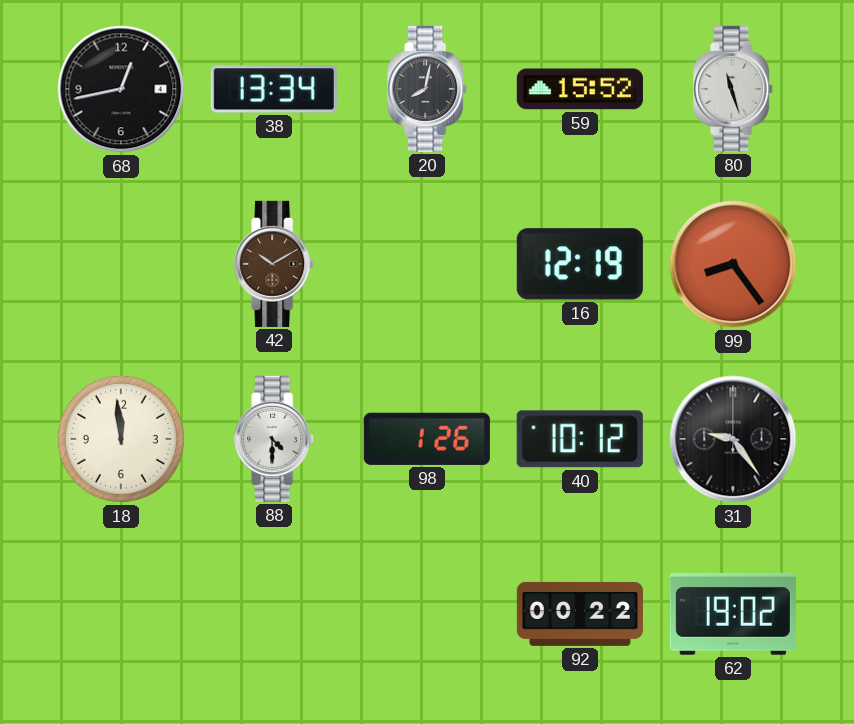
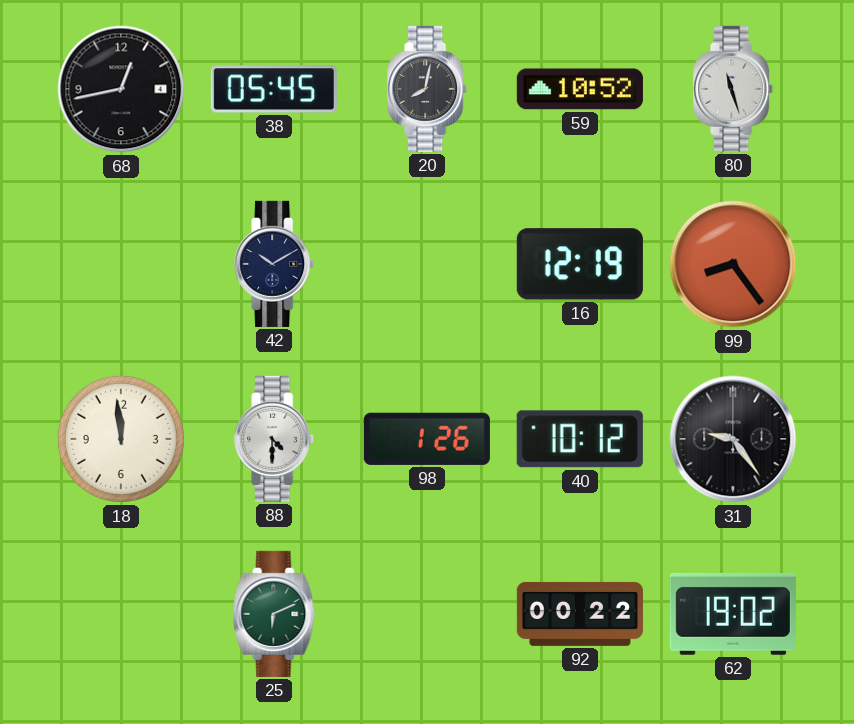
38: 13:34 -> 05:45 (274, 89)
59: 15:52 -> 10:52 (580, 89)
42 dial: brown -> navy (275, 264)
25: none -> 6:11 (274, 614)
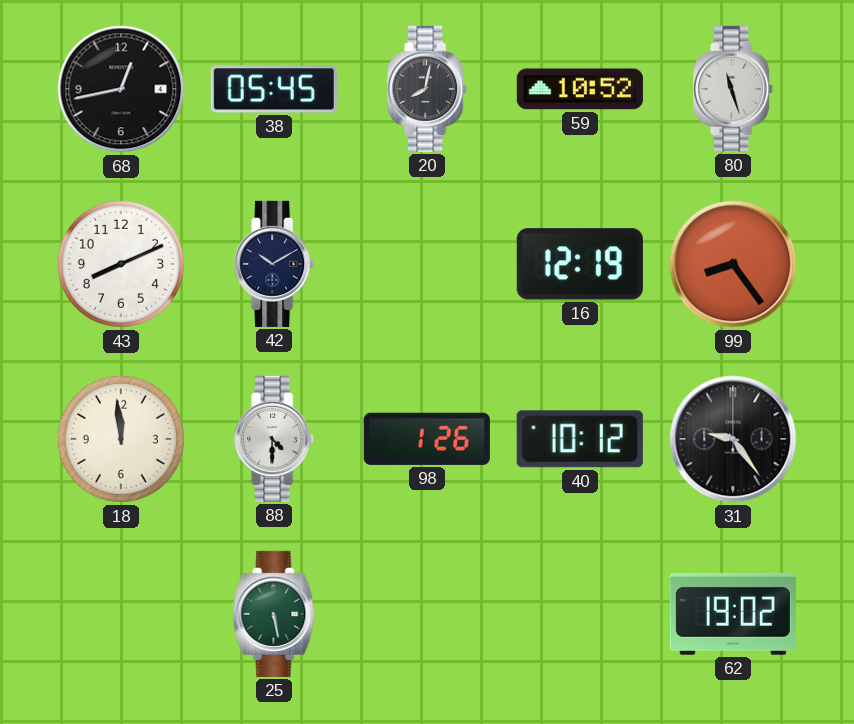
43: none -> 8:11 (121, 264)
25: 6:11 -> 5:28 (274, 614)
92: 00:22 -> none (580, 614)
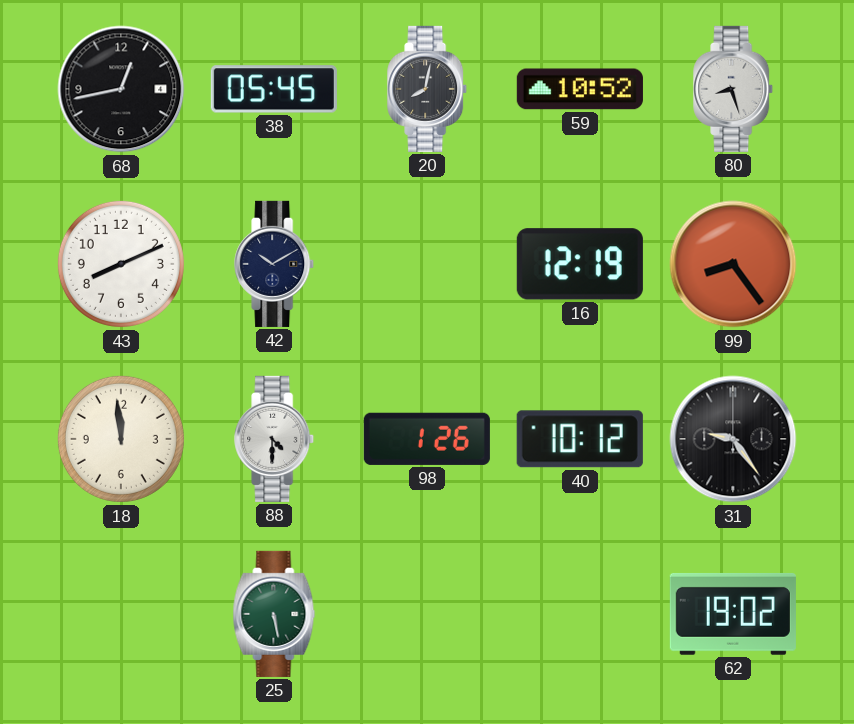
80: 11:27 -> 8:27 (734, 89)
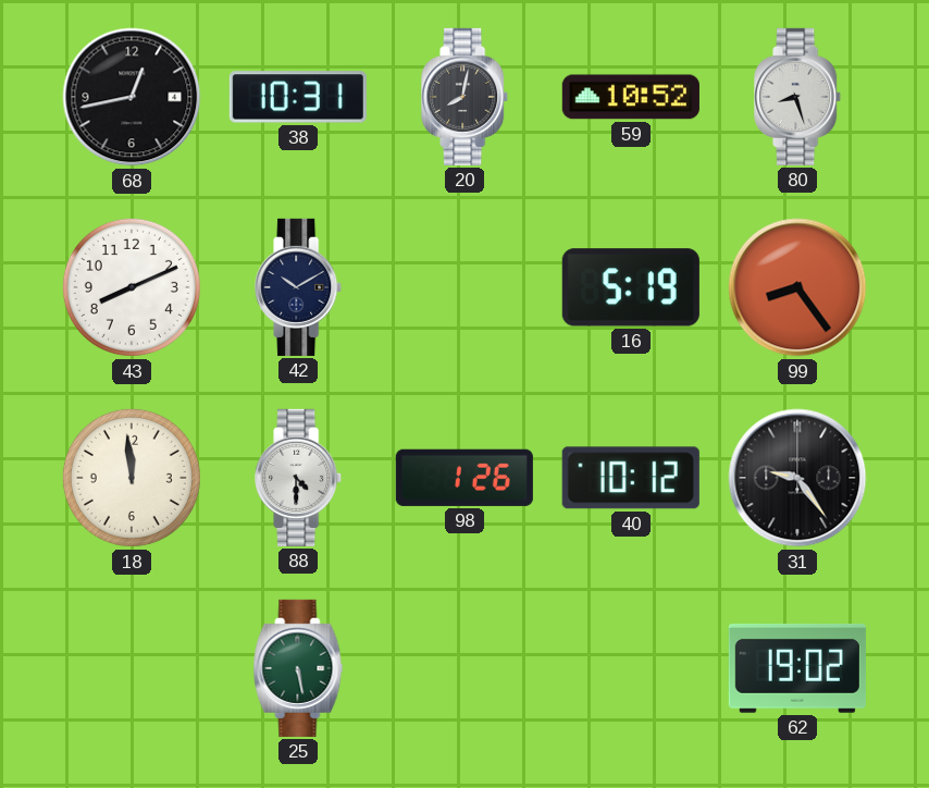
38: 05:45 -> 10:31 (298, 97)
16: 12:19 -> 5:19 (631, 287)
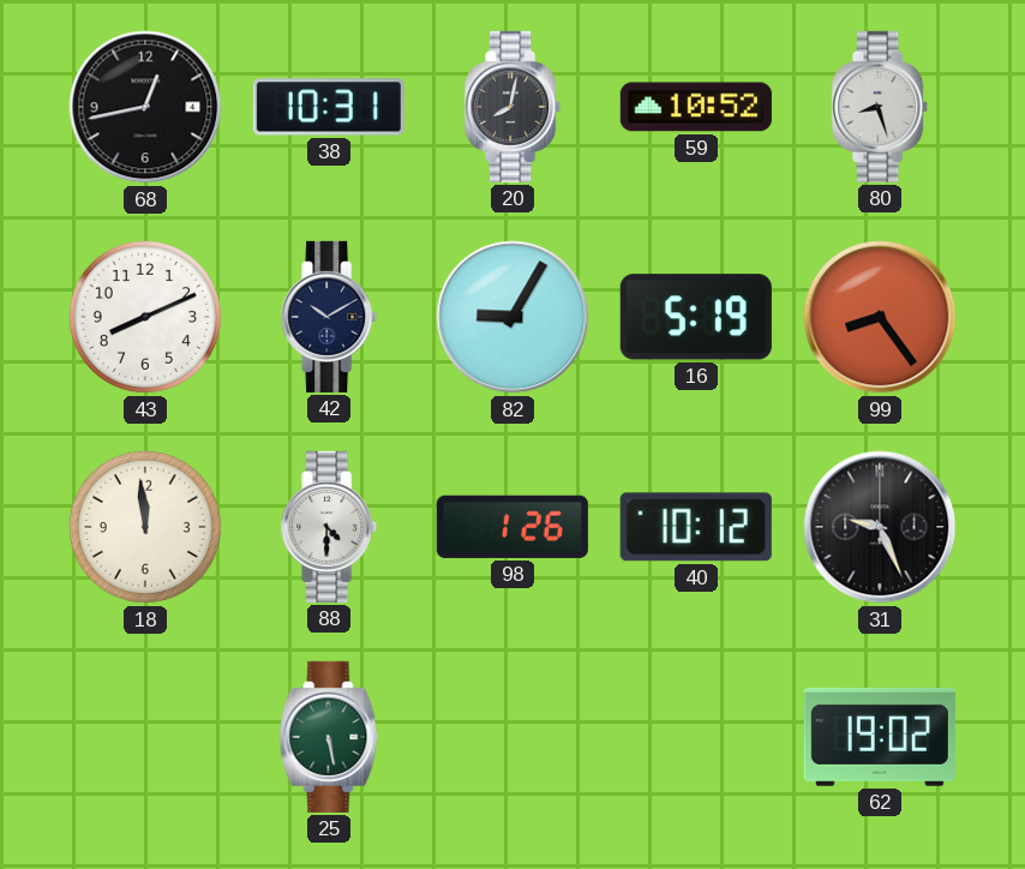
82: none -> 9:05 (512, 317)
31: 9:24 -> 9:26 (880, 527)
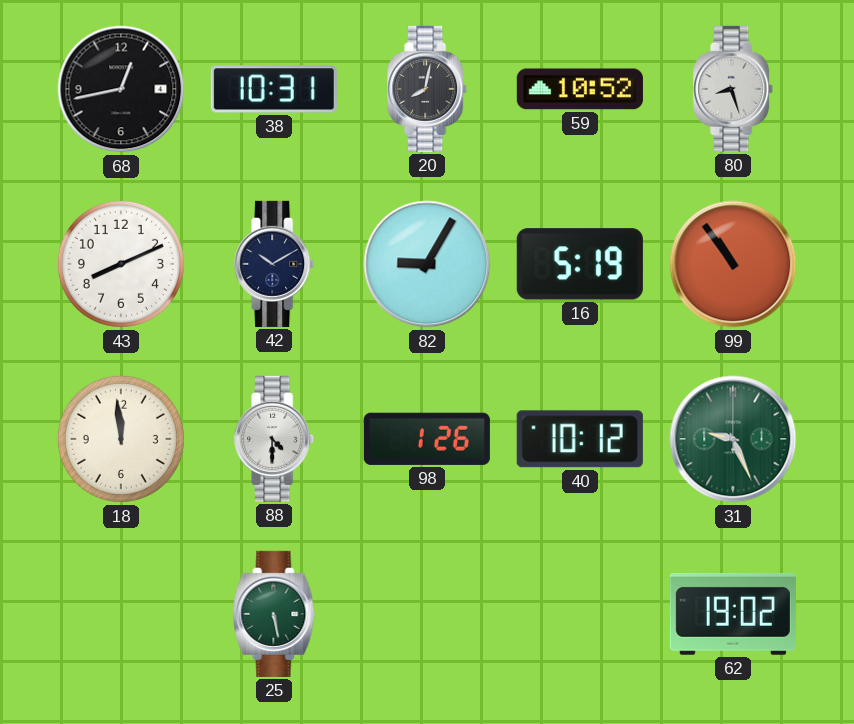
99: 8:24 -> 10:54 (733, 264)
31 dial: black -> green (733, 439)
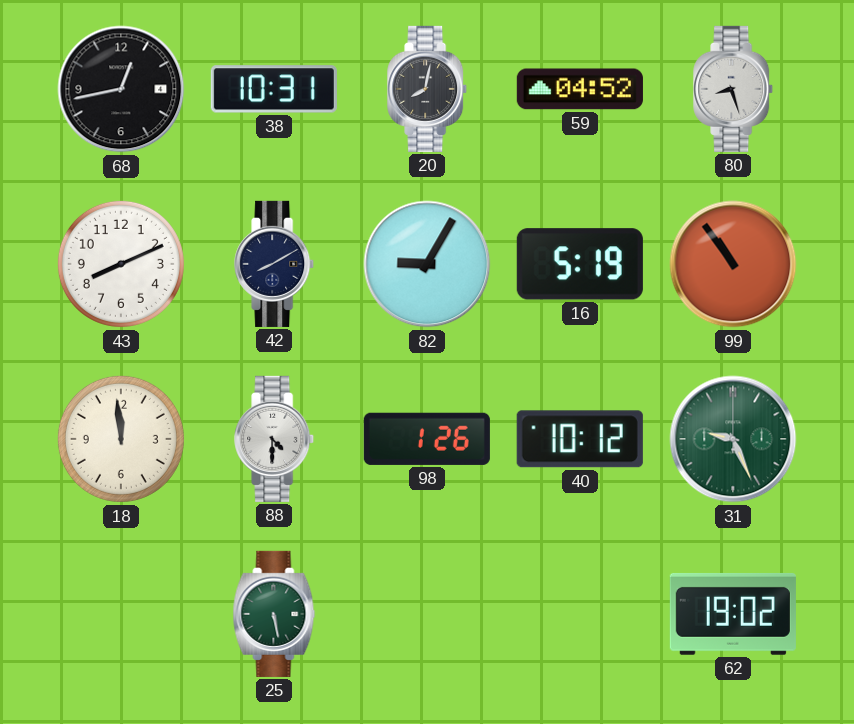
59: 10:52 -> 04:52 (580, 89)
42: 10:10 -> 8:10 (275, 264)
